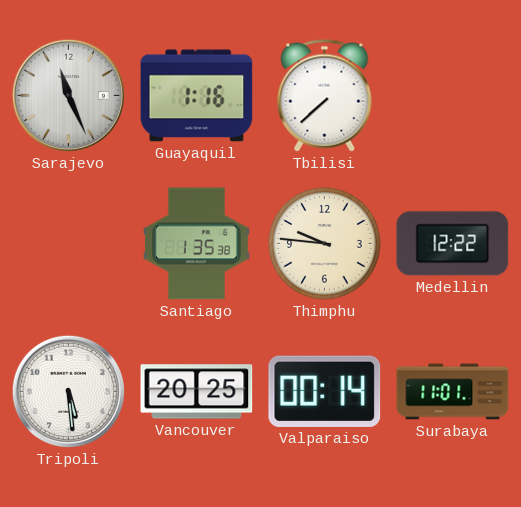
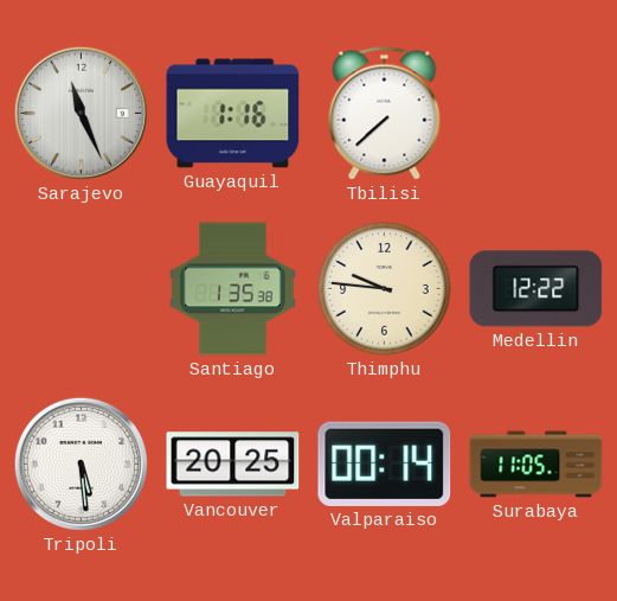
Surabaya: 11:01 -> 11:05 (536, 465)
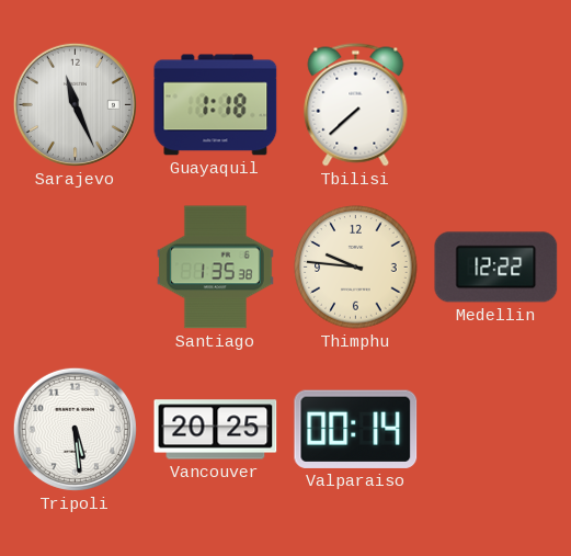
Guayaquil: 1:16 -> 1:18 (216, 105)
Surabaya: 11:05 -> none (536, 465)
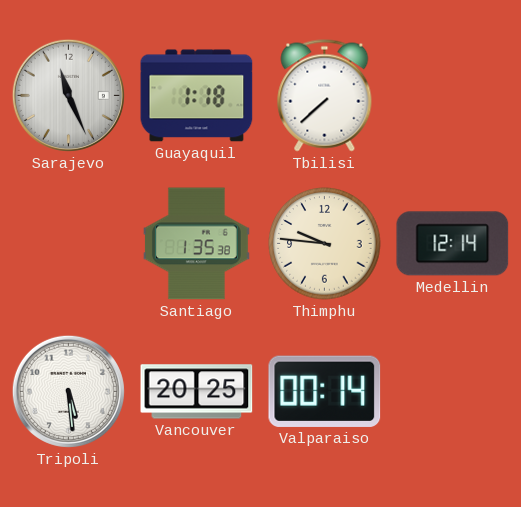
Medellin: 12:22 -> 12:14 (453, 244)
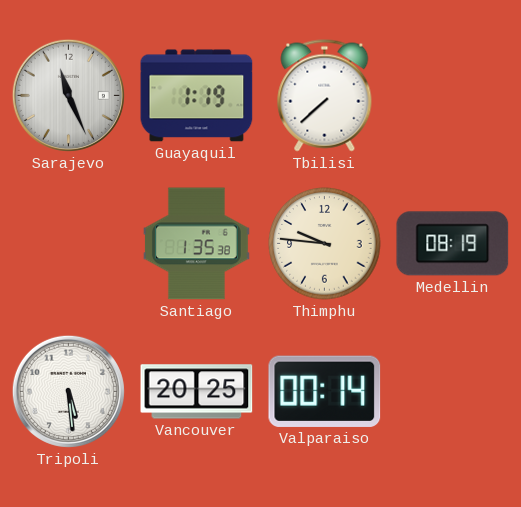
Guayaquil: 1:18 -> 1:19 (197, 96)
Medellin: 12:14 -> 08:19 (453, 244)
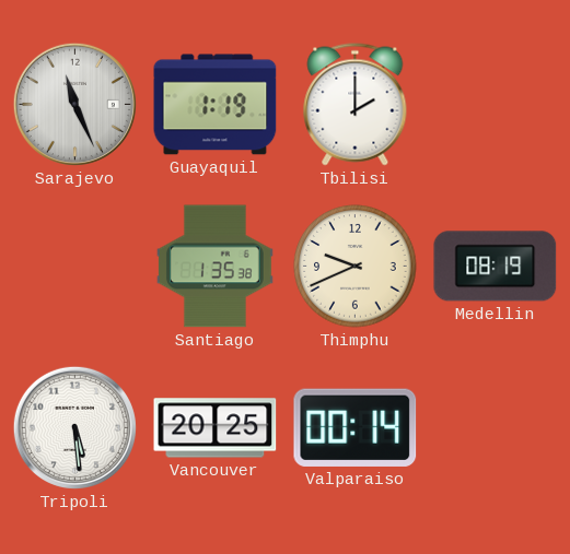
Tbilisi: 7:38 -> 2:00 (356, 105)
Thimphu: 9:46 -> 9:41 (356, 267)
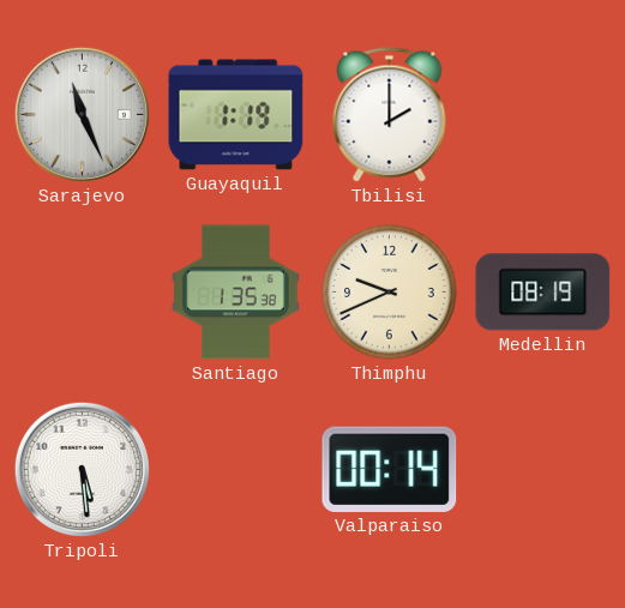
Vancouver: 20:25 -> none (216, 428)
